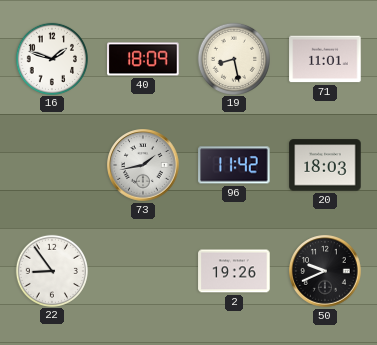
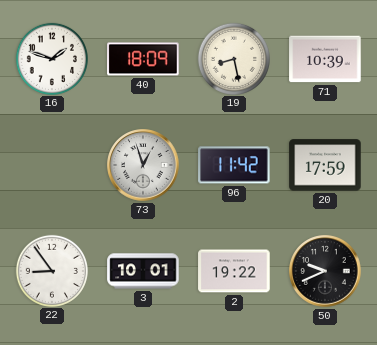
71: 11:01 -> 10:39 (325, 59)
73: 1:43 -> 12:57 (143, 165)
20: 18:03 -> 17:59 (325, 165)
3: none -> 10:01 (143, 271)
2: 19:26 -> 19:22 (234, 271)
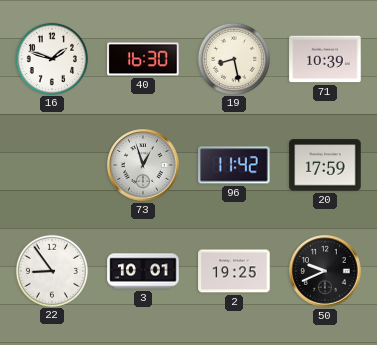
40: 18:09 -> 16:30 (143, 59)
2: 19:22 -> 19:25 (234, 271)
